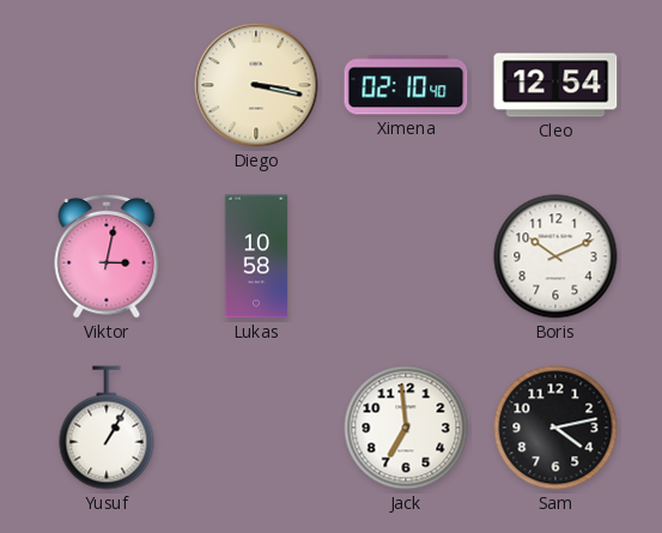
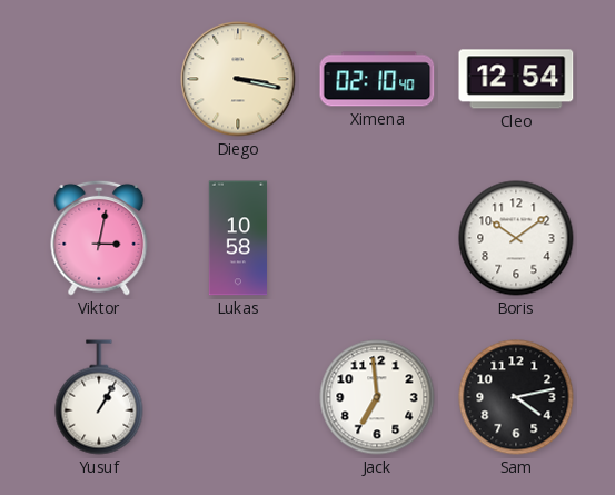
Boris: 10:11 -> 10:09 (516, 238)
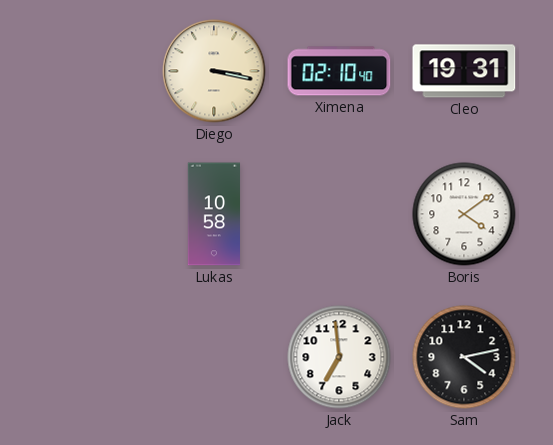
Cleo: 12:54 -> 19:31 (464, 71)
Viktor: 3:02 -> none (99, 238)
Boris: 10:09 -> 4:09 (464, 214)
Yusuf: 1:05 -> none (99, 397)
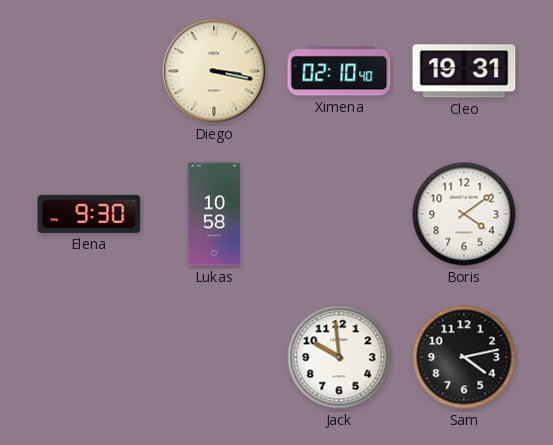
Elena: none -> 9:30 (89, 214)
Jack: 6:59 -> 9:59 (339, 357)
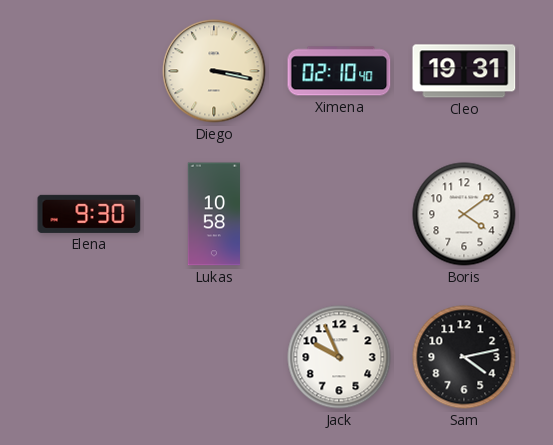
Jack: 9:59 -> 9:56 (339, 357)
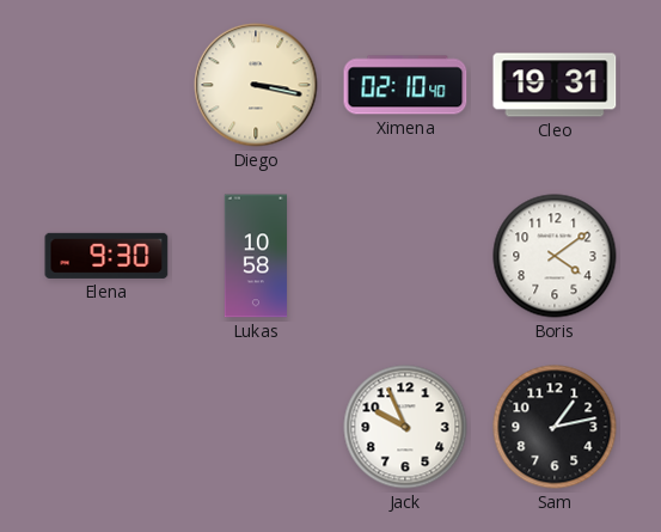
Sam: 4:13 -> 1:13 (555, 427)
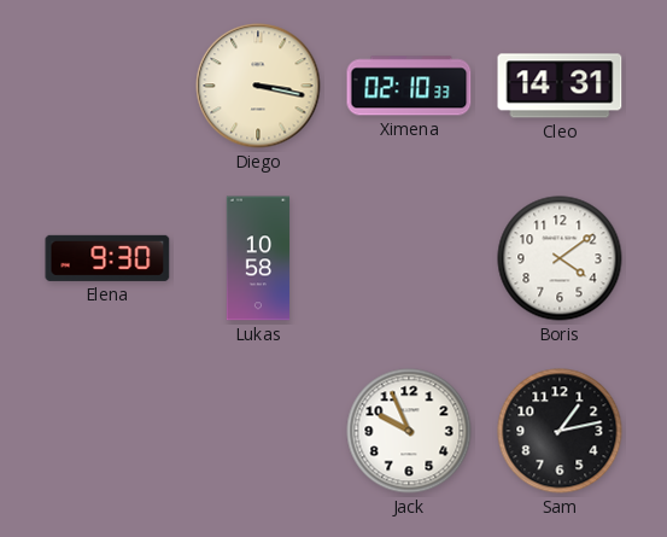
Ximena: 02:10:40 -> 02:10:33 (409, 86)
Cleo: 19:31 -> 14:31 (560, 86)
